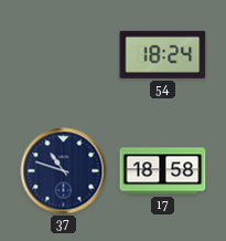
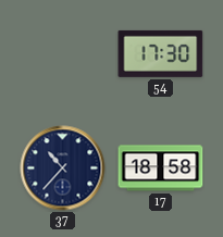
54: 18:24 -> 17:30 (161, 53)
37: 10:48 -> 10:37 (63, 169)
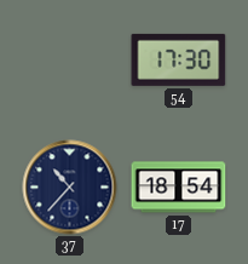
17: 18:58 -> 18:54 (179, 188)
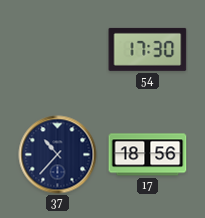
17: 18:54 -> 18:56 (148, 155)
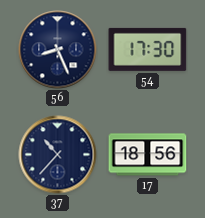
56: none -> 8:26 (58, 50)
